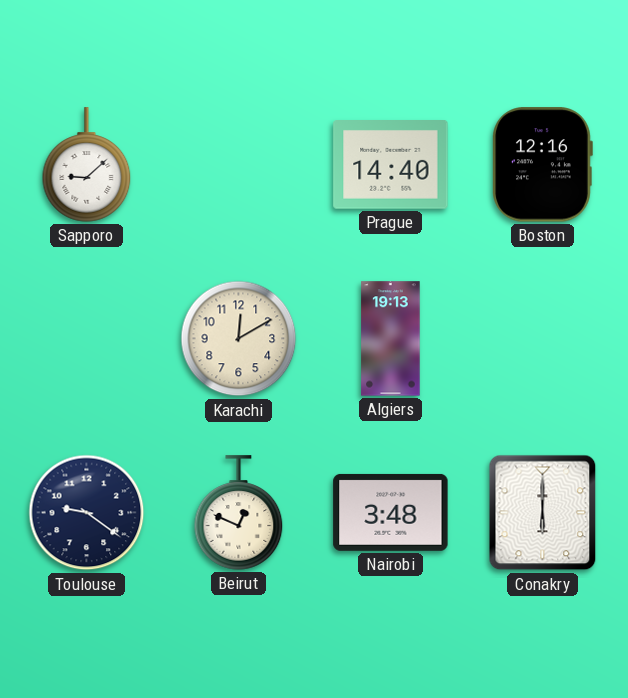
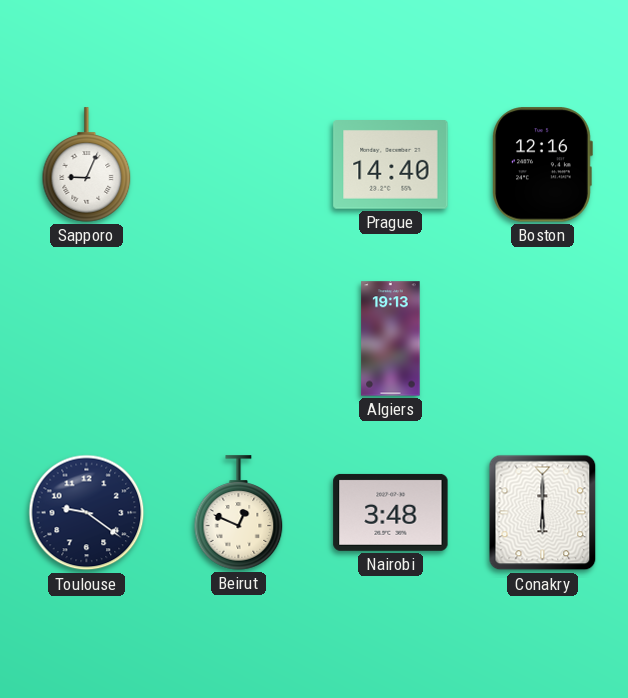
Sapporo: 9:08 -> 9:04 (87, 165)
Karachi: 12:10 -> none (239, 339)
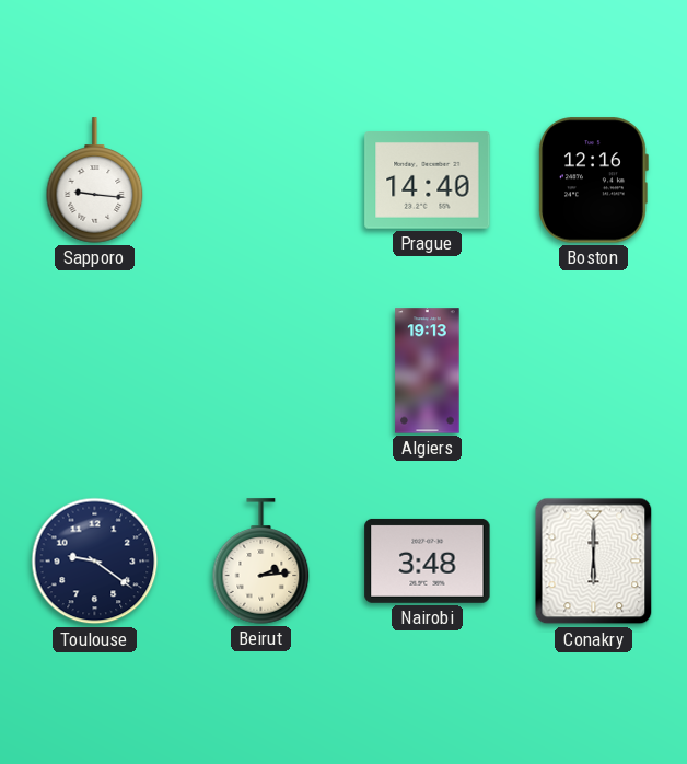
Sapporo: 9:04 -> 9:16 (95, 181)
Beirut: 12:49 -> 2:14 (261, 562)
